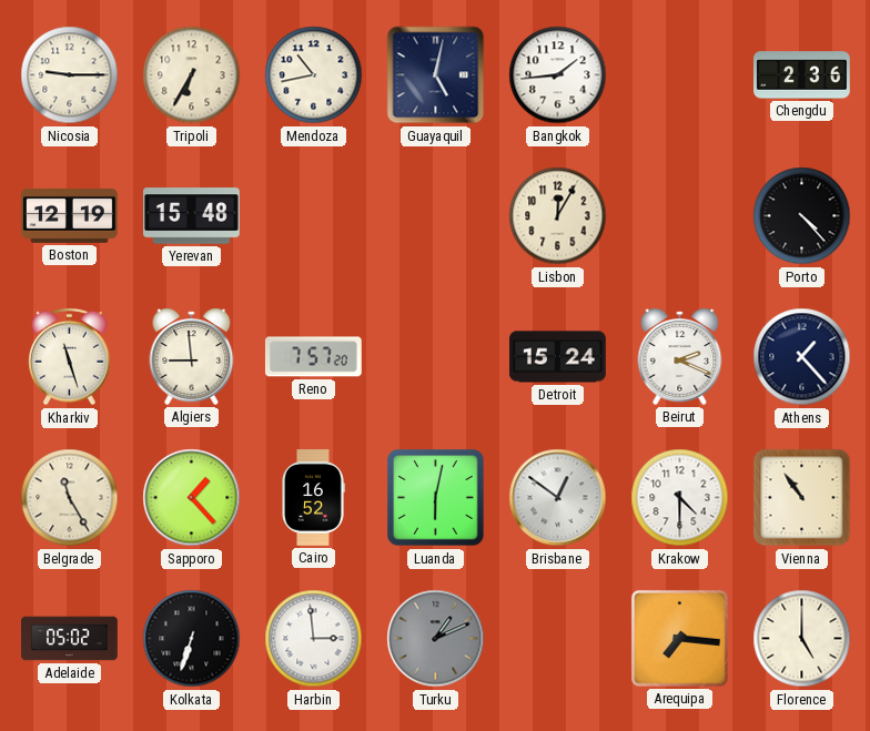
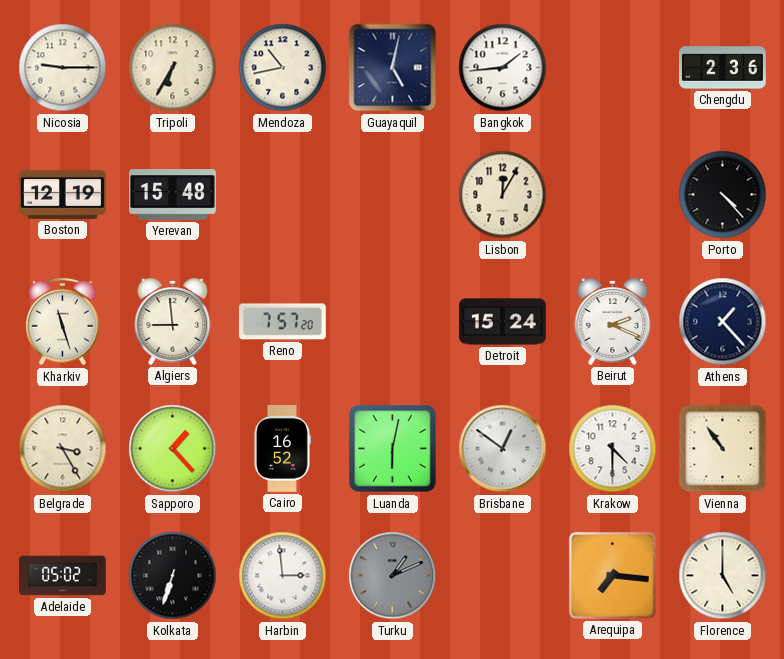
Belgrade: 11:25 -> 3:25 (63, 449)
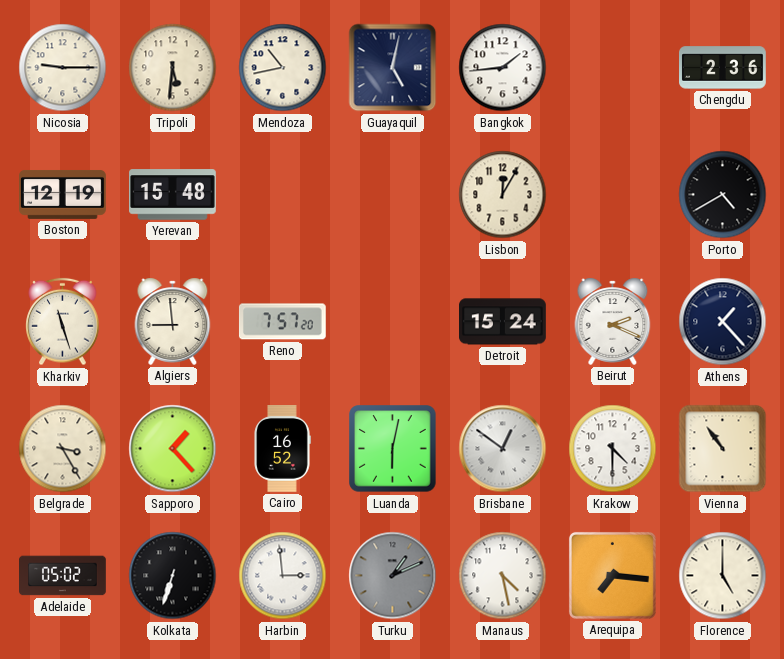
Tripoli: 6:35 -> 5:31 (173, 68)
Porto: 4:23 -> 4:40 (723, 195)
Manaus: none -> 4:28 (503, 576)
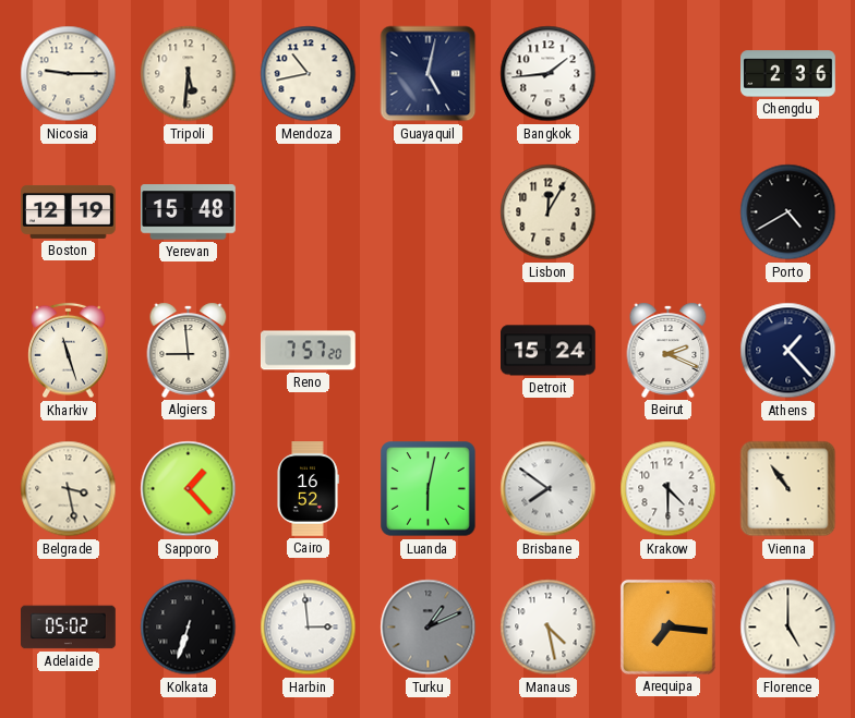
Belgrade: 3:25 -> 3:28 (69, 489)
Brisbane: 12:51 -> 7:51 (549, 489)
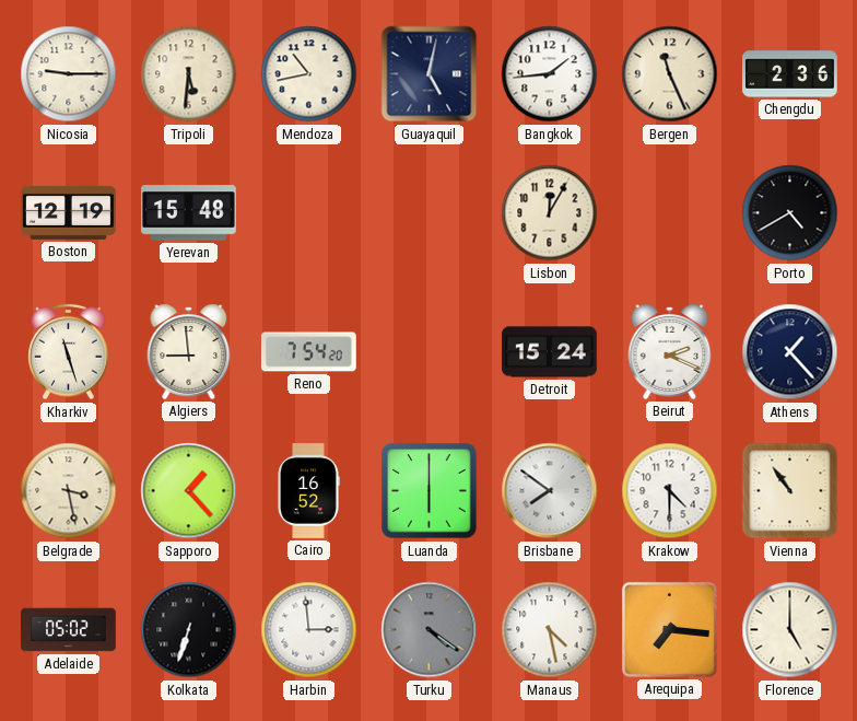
Bergen: none -> 11:26 (670, 74)
Reno: 7:57 -> 7:54 (308, 352)
Luanda: 6:02 -> 6:00 (430, 491)
Turku: 1:11 -> 4:21 (430, 630)
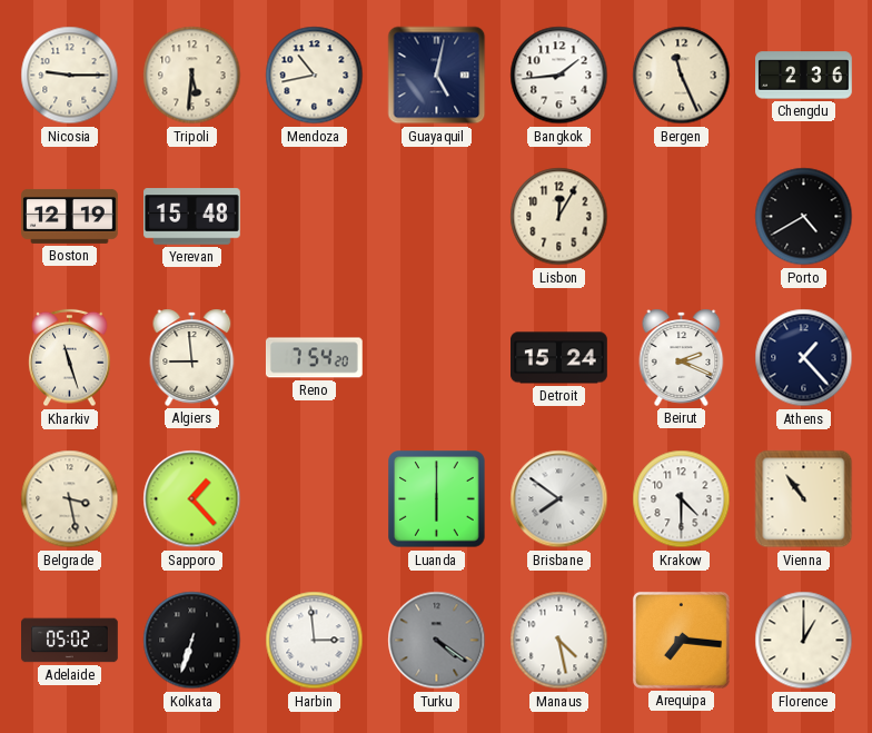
Cairo: 16:52 -> none (308, 491)
Florence: 5:00 -> 1:00 (804, 641)
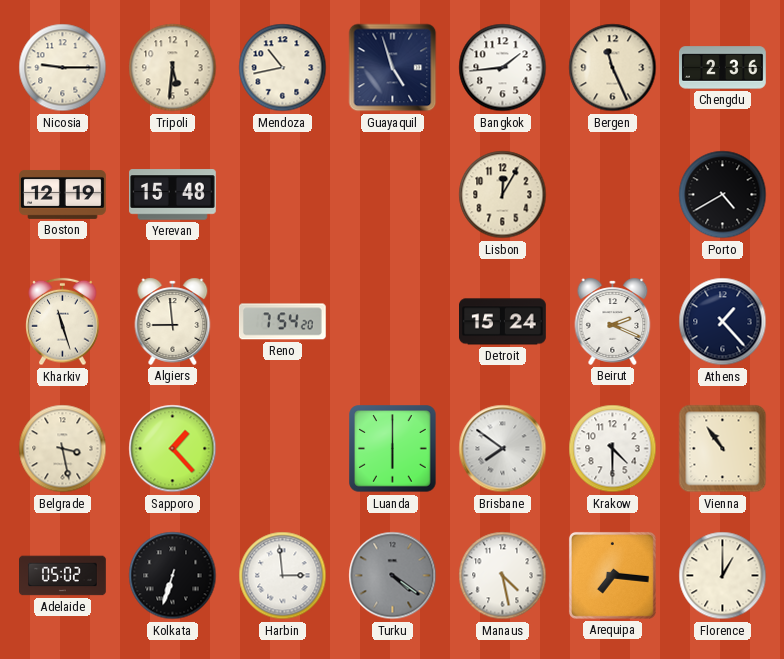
Guayaquil: 5:02 -> 4:57 (393, 68)
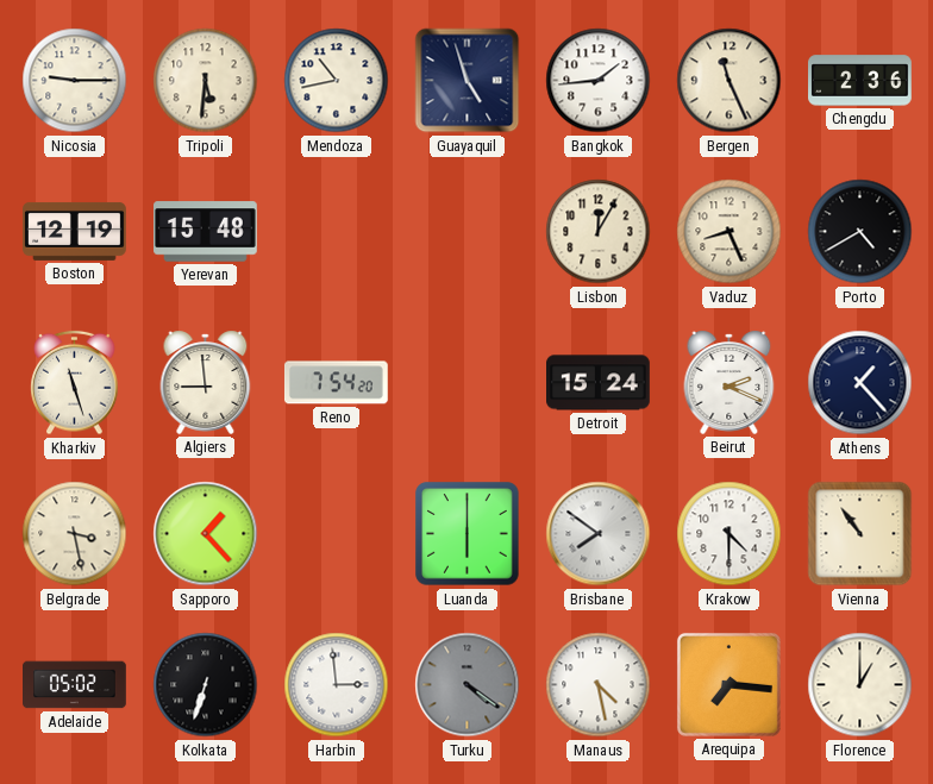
Vaduz: none -> 8:26 (730, 232)
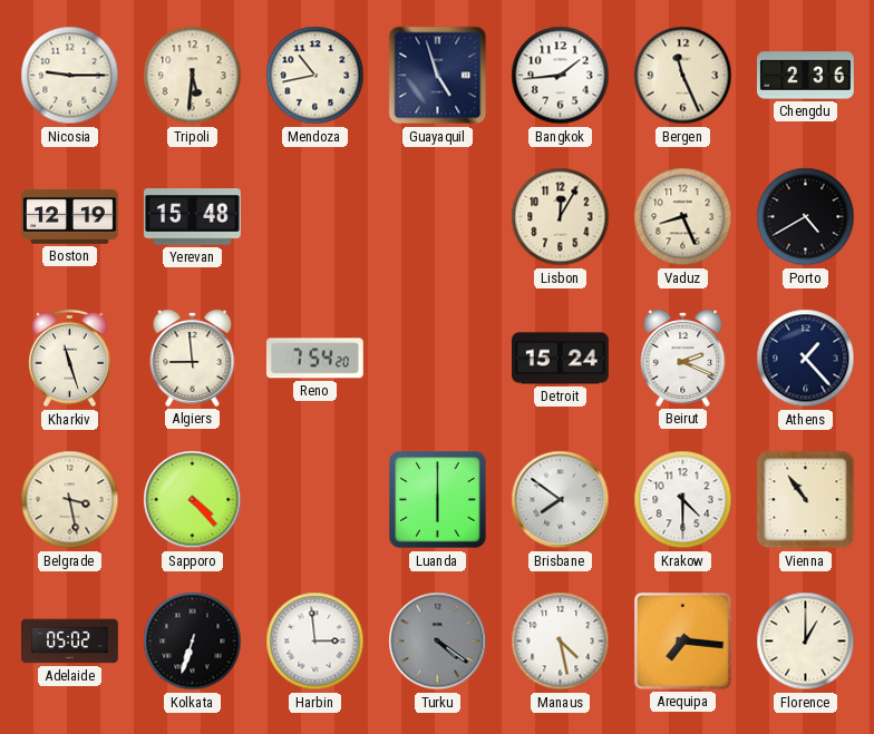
Sapporo: 1:23 -> 4:23 (193, 500)
